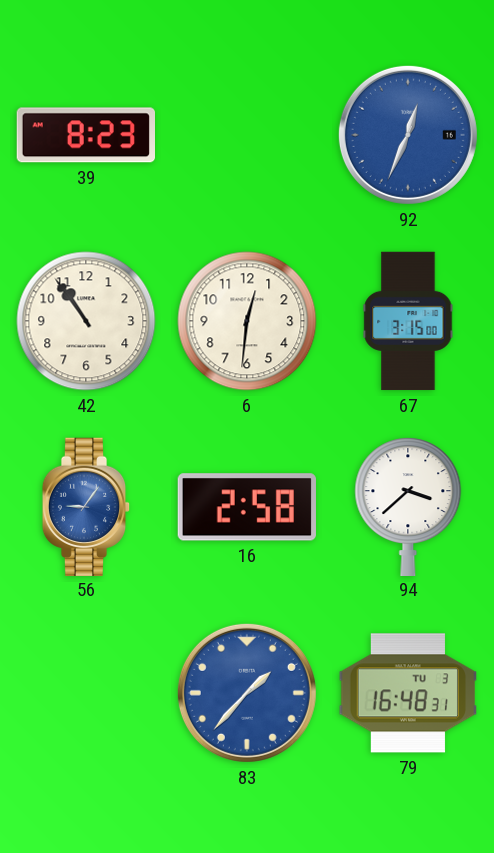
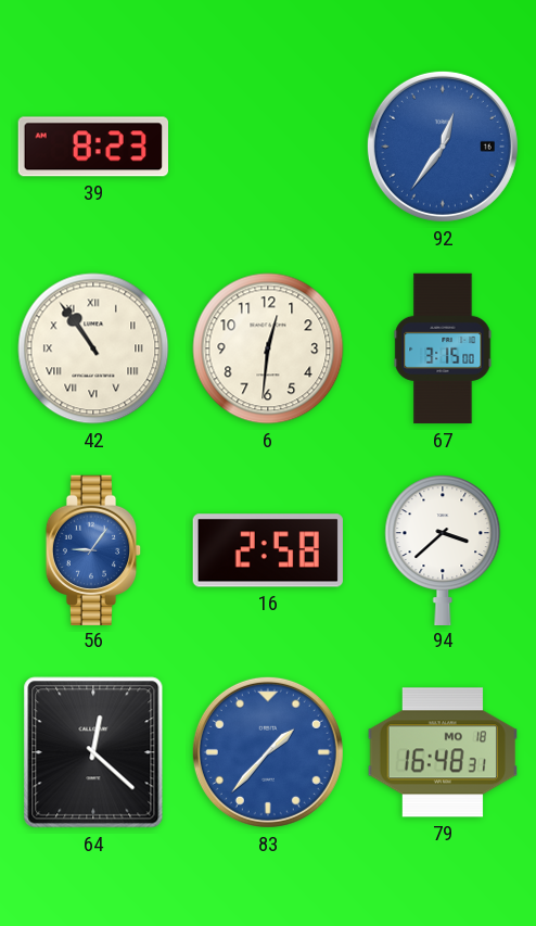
92: 12:34 -> 12:36 (443, 147)
42 numerals: Arabic -> Roman (93, 348)
64: none -> 12:22 (93, 752)
79 date: TU 3 -> MO 18 (442, 752)
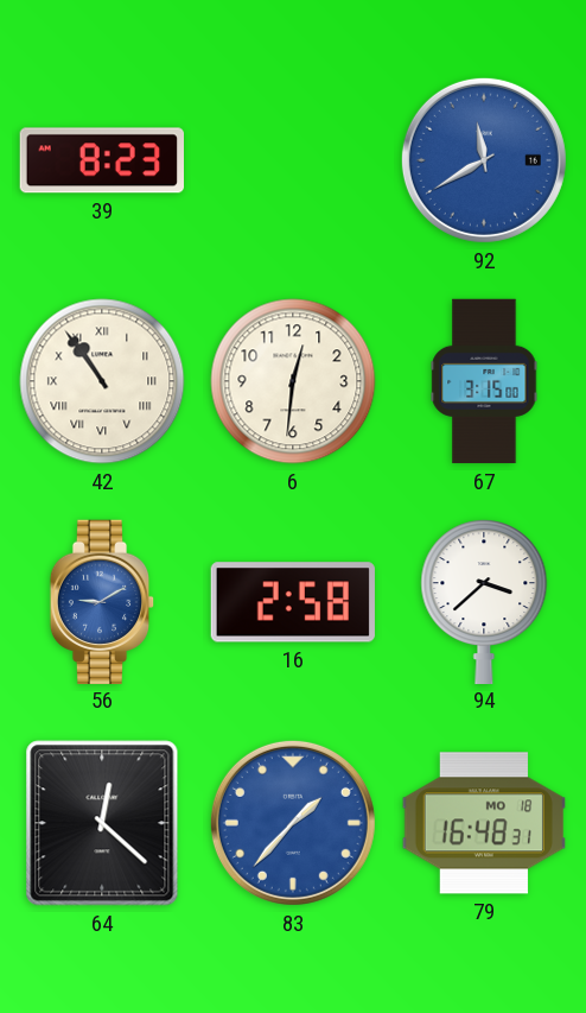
92: 12:36 -> 11:40 (484, 160)
56: 9:06 -> 9:10 (102, 601)
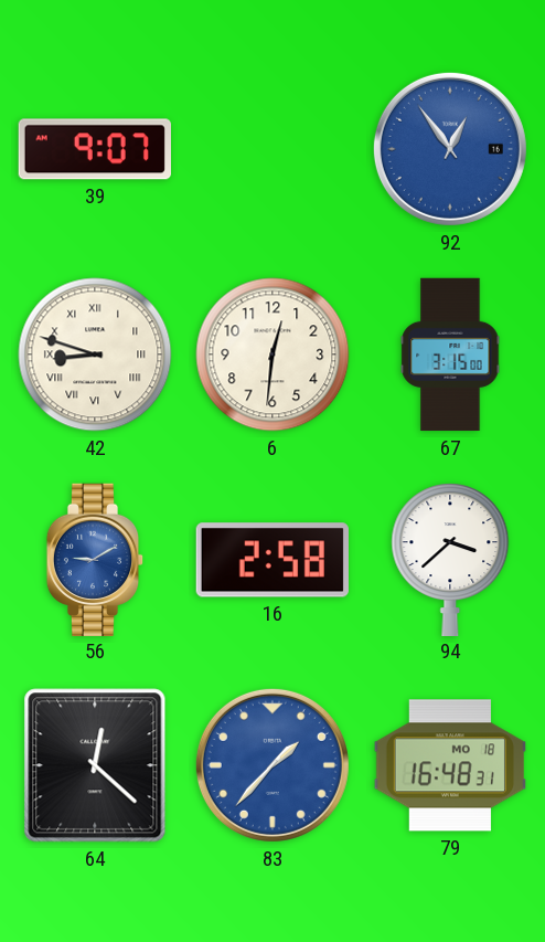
39: 8:23 -> 9:07 (94, 149)
92: 11:40 -> 12:54 (450, 149)
42: 10:54 -> 8:48 (95, 354)
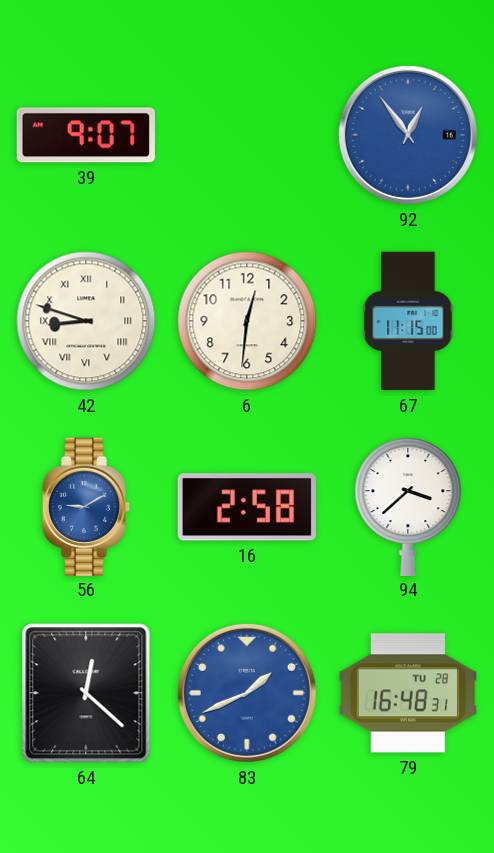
67: 3:15 -> 11:15 (408, 321)
83: 1:37 -> 1:41 (247, 693)
79 date: MO 18 -> TU 28 (407, 693)
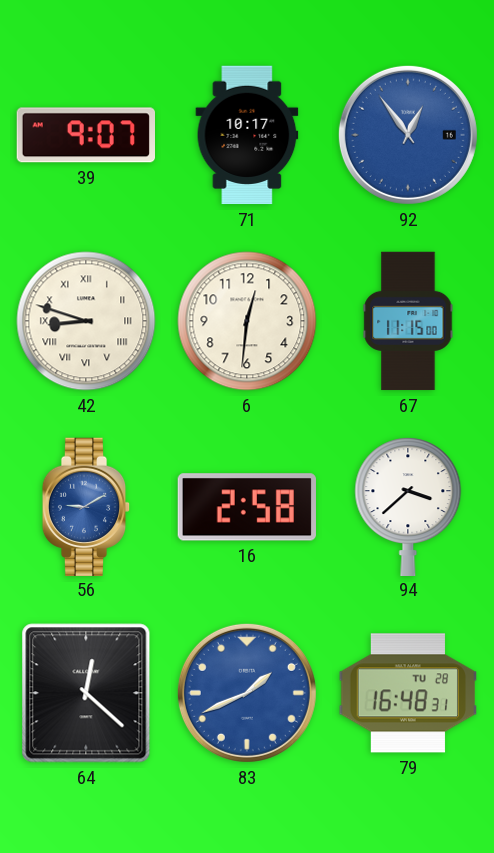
71: none -> 10:17 (247, 135)
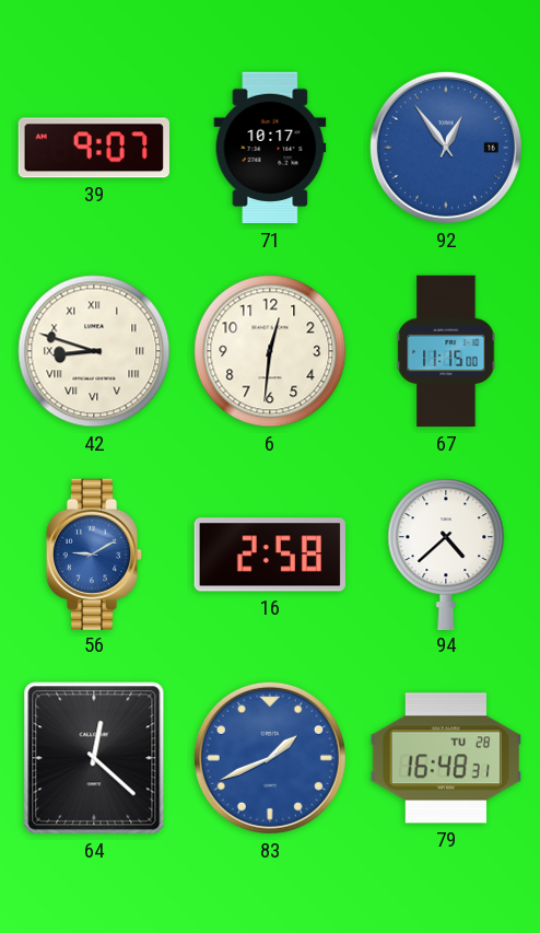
94: 3:38 -> 4:38 (446, 553)
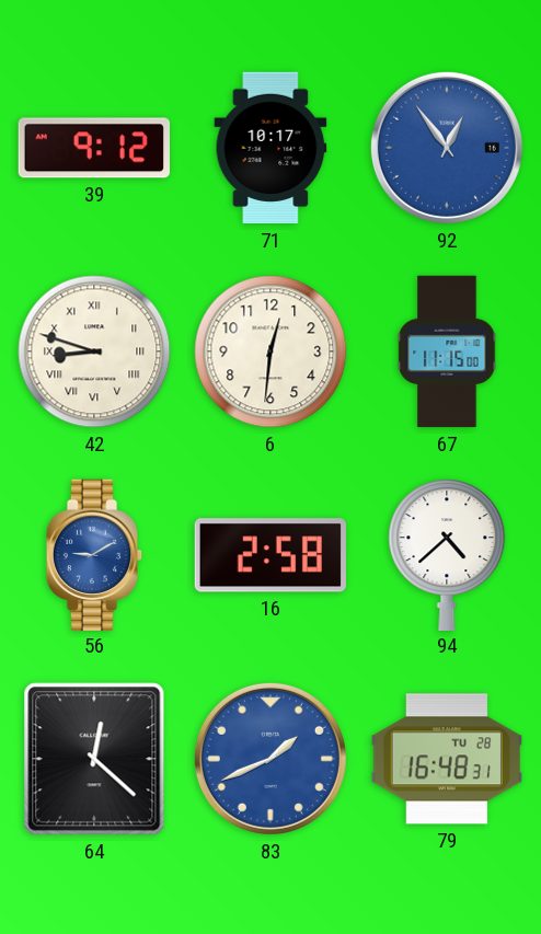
39: 9:07 -> 9:12 (93, 148)
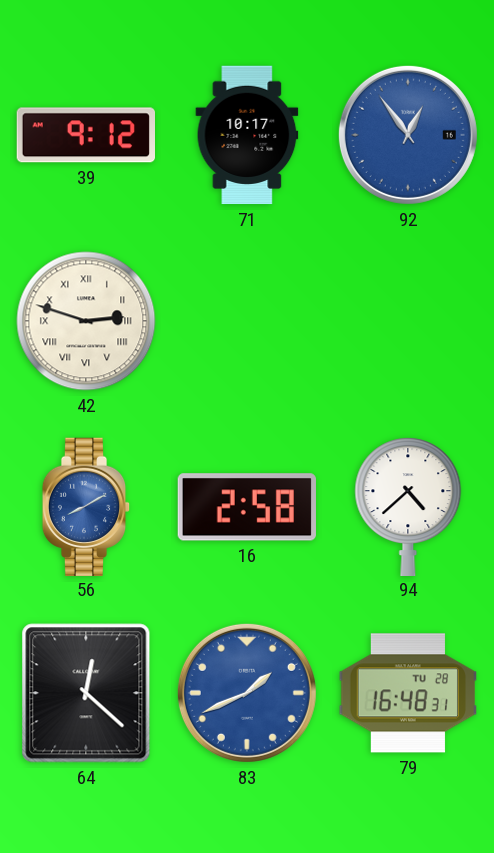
42: 8:48 -> 2:48 (86, 321)
6: 12:31 -> none (270, 351)
67: 11:15 -> none (447, 351)
56: 9:10 -> 8:10 (86, 506)
